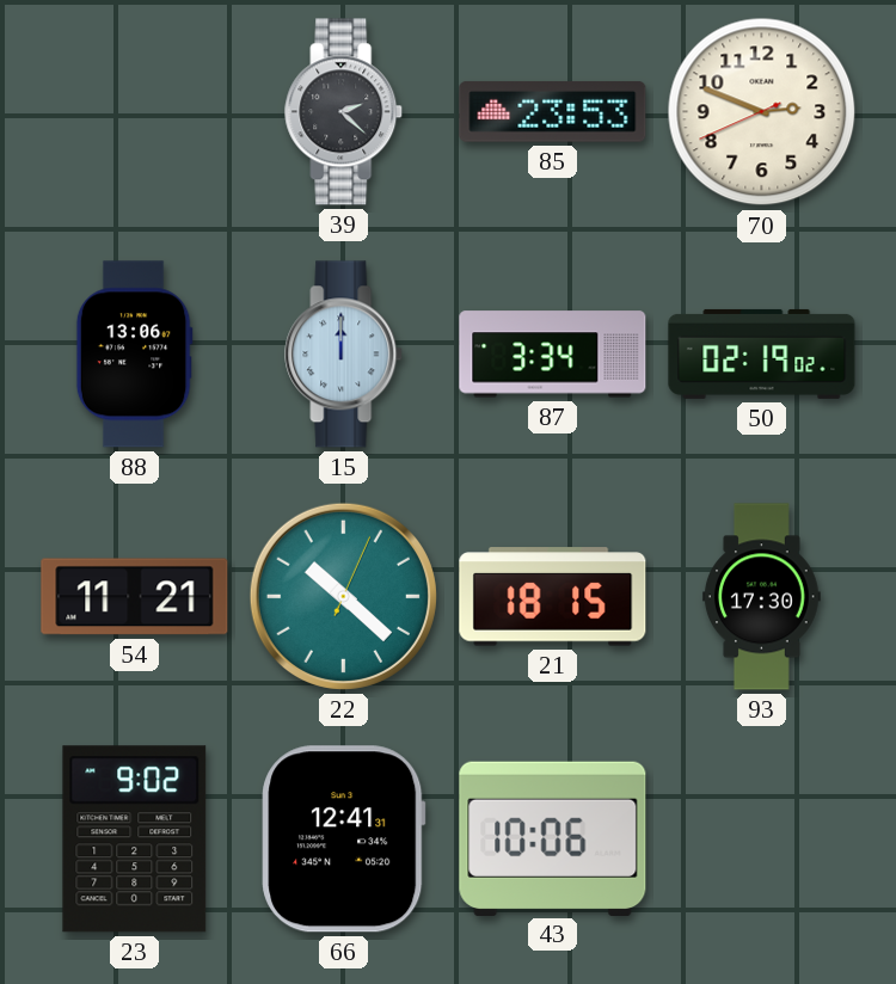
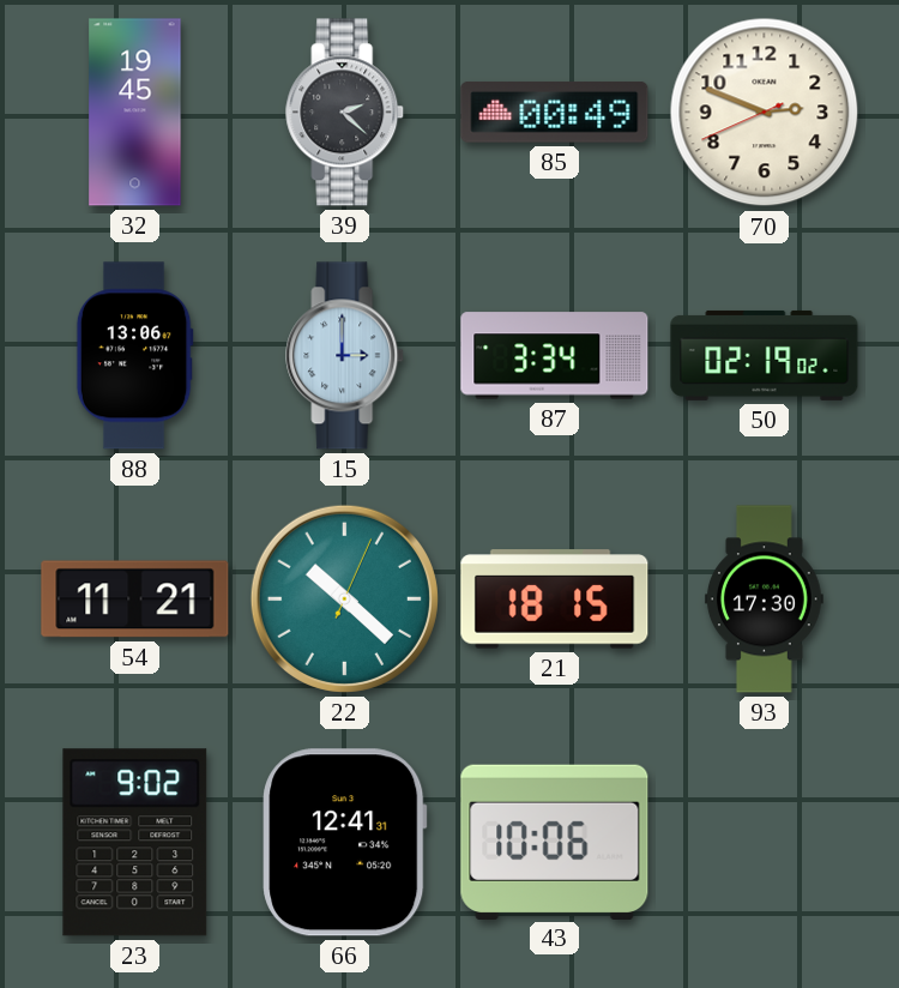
32: none -> 19:45 (135, 113)
85: 23:53 -> 00:49 (555, 113)
15: 12:00 -> 3:00 (345, 356)
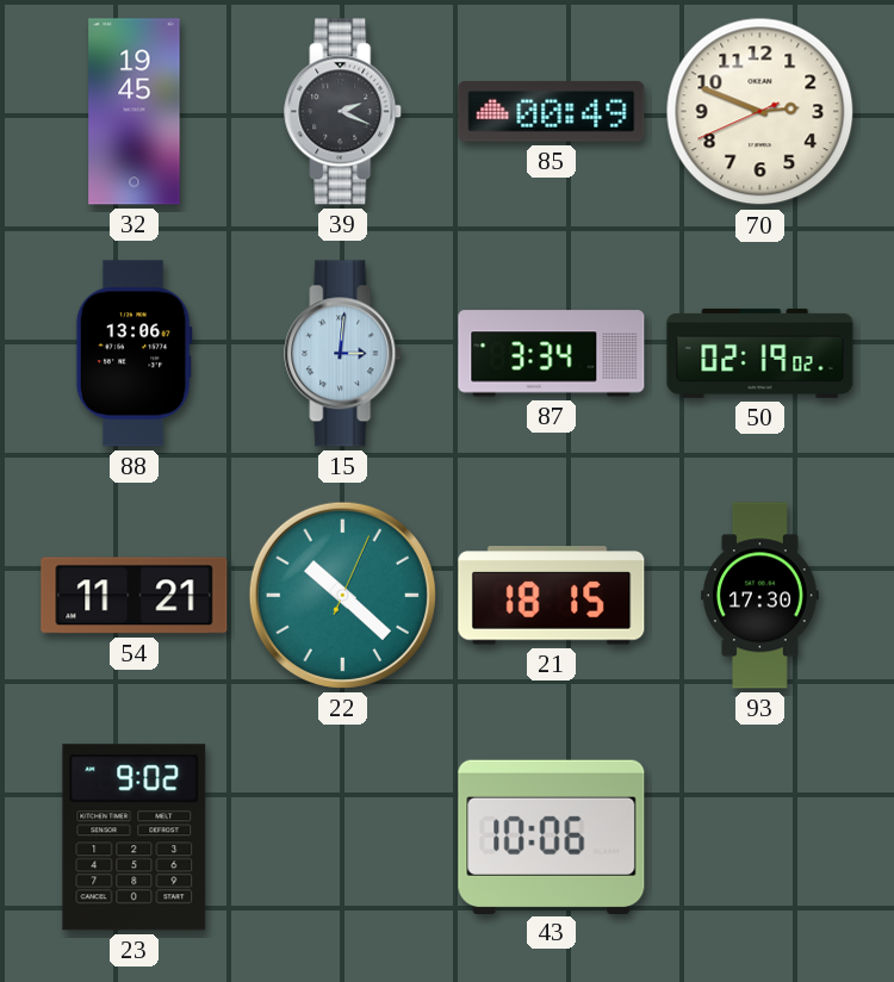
39: 2:22 -> 2:19 (343, 112)
15: 3:00 -> 3:01 (343, 354)
66: 12:41 -> none (345, 843)
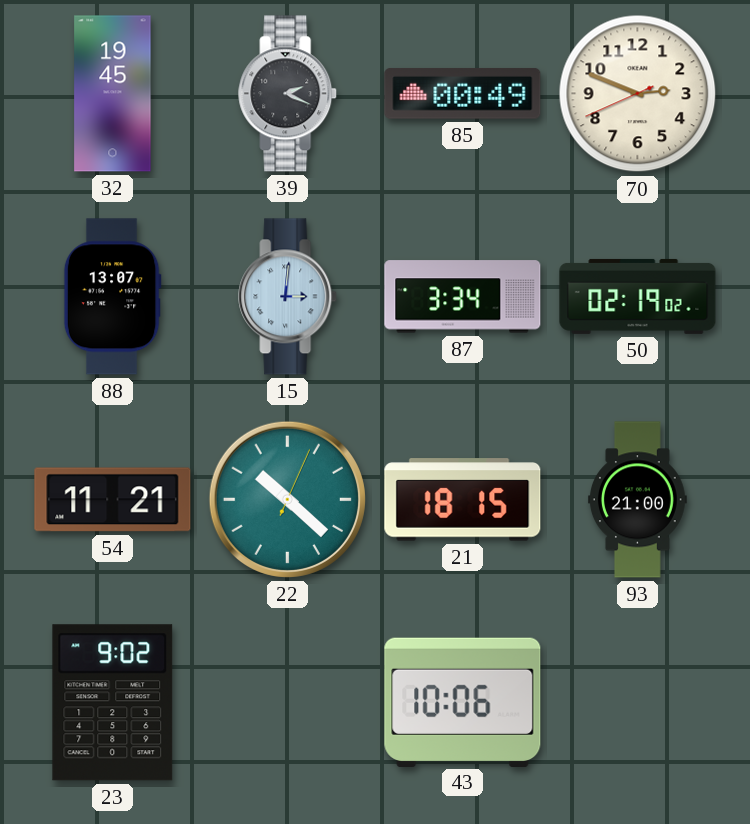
88: 13:06 -> 13:07 (112, 297)
93: 17:30 -> 21:00 (637, 500)
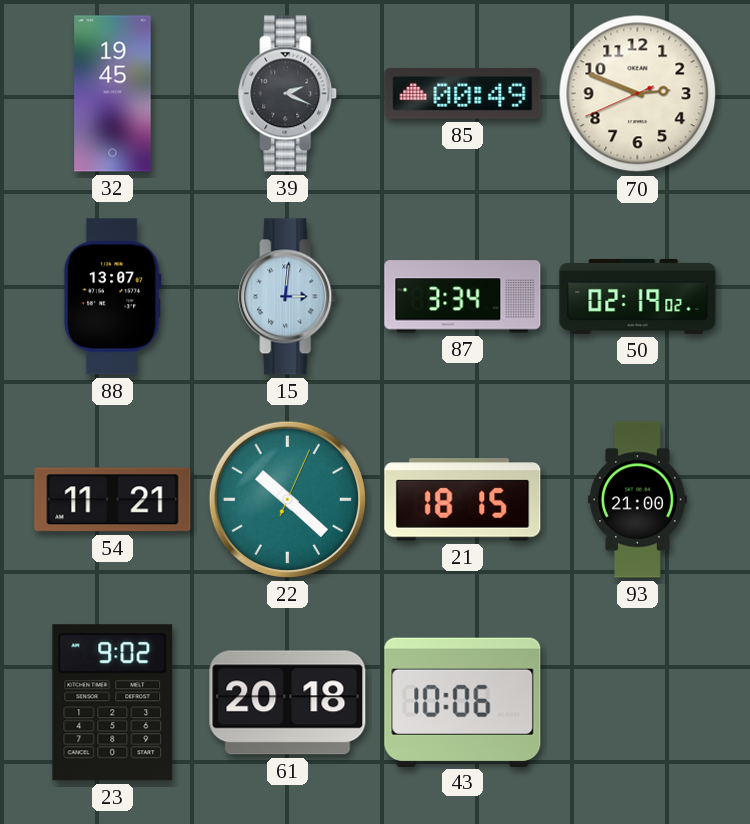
61: none -> 20:18 (288, 703)
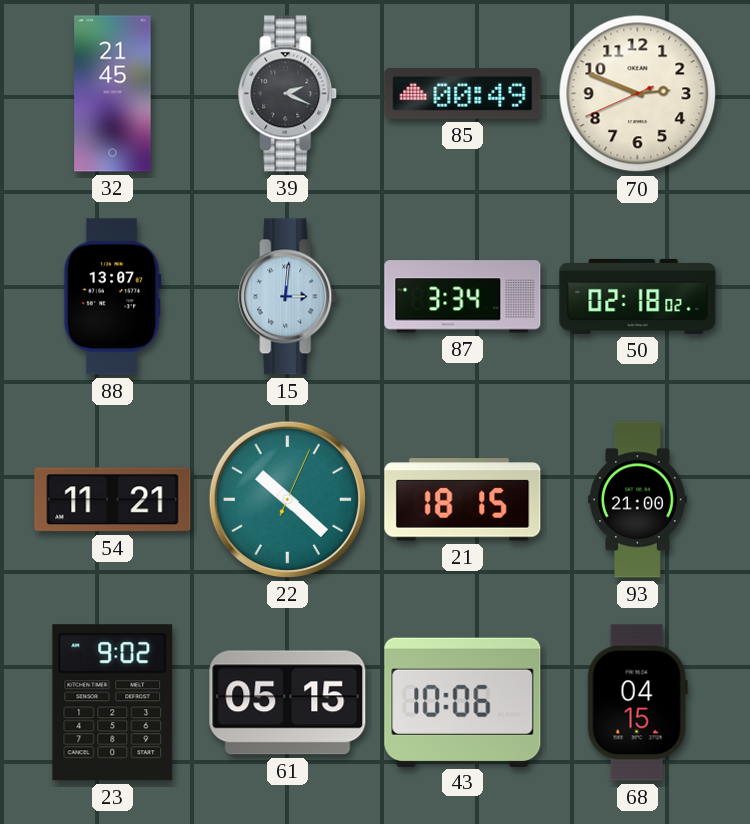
32: 19:45 -> 21:45 (113, 94)
50: 02:19 -> 02:18 (638, 296)
61: 20:18 -> 05:15 (288, 703)
68: none -> 04:15 (637, 703)
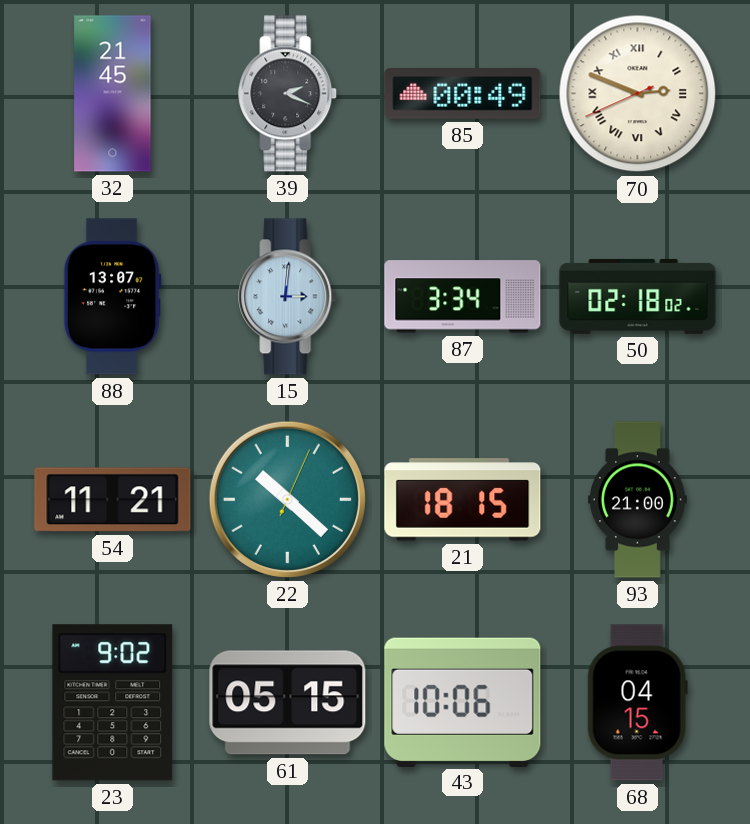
70 numerals: Arabic -> Roman (638, 94)
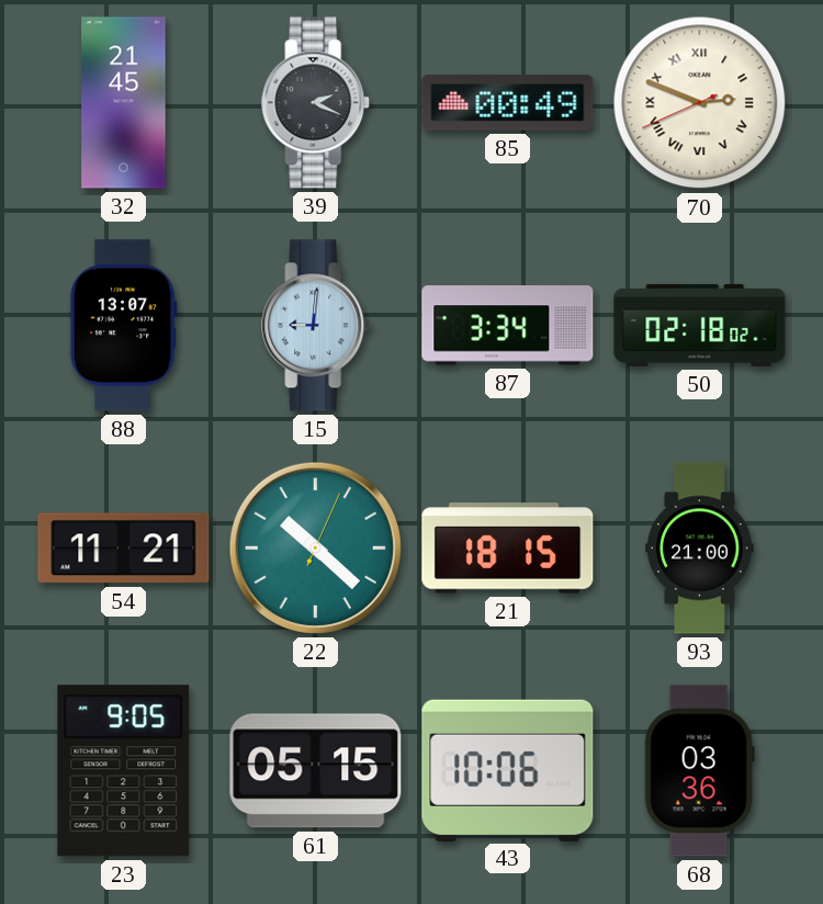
15: 3:01 -> 9:01 (316, 326)
23: 9:02 -> 9:05 (124, 771)
68: 04:15 -> 03:36 (699, 771)
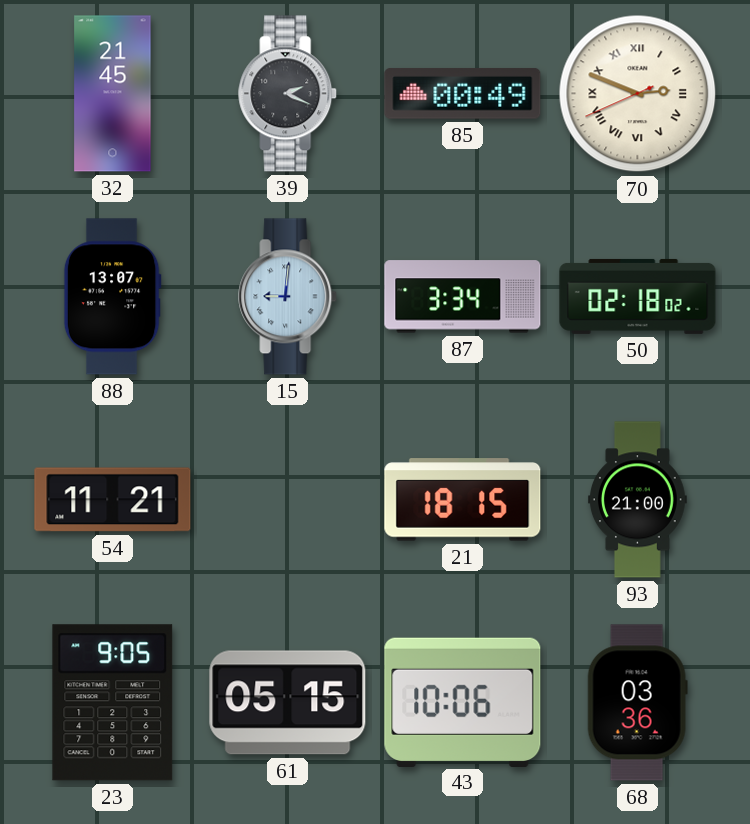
22: 10:22 -> none (315, 547)
